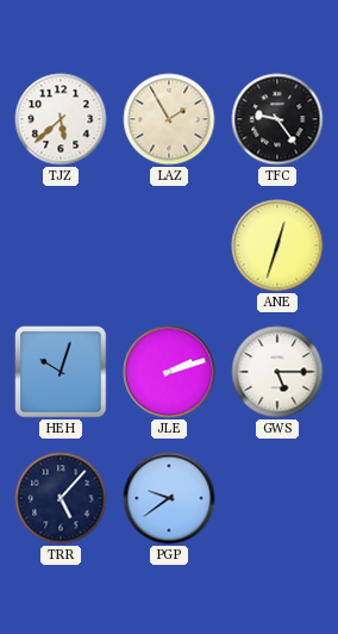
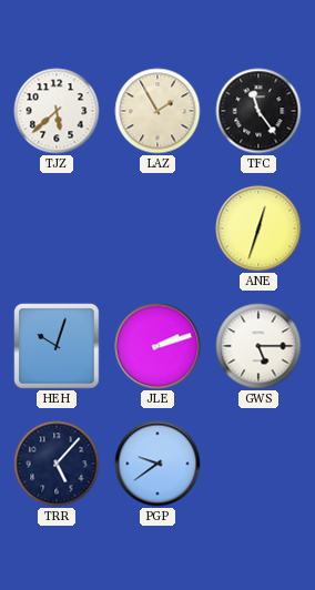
TFC: 9:24 -> 11:24 (258, 111)
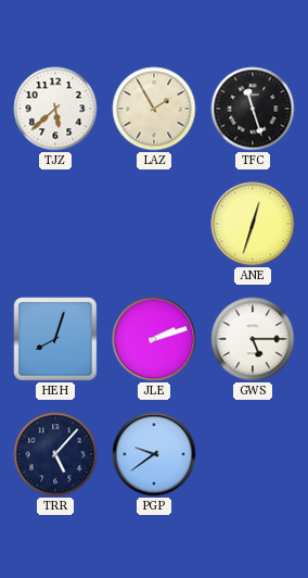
TFC: 11:24 -> 11:27 (253, 109)
HEH: 10:03 -> 8:03 (55, 339)
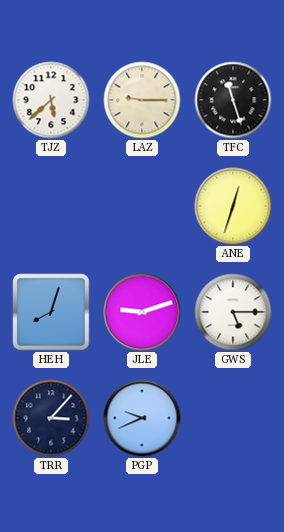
LAZ: 1:55 -> 9:15 (142, 100)
JLE: 2:12 -> 9:12 (142, 312)
TRR: 5:07 -> 3:07 (51, 418)
PGP: 9:39 -> 9:41 (142, 418)
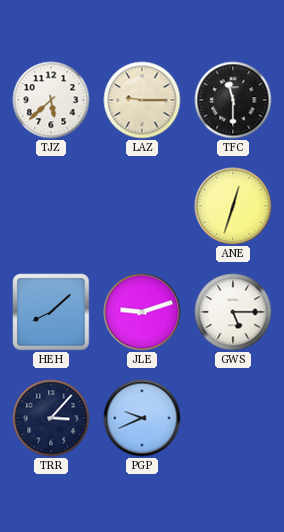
TFC: 11:27 -> 11:30 (233, 100)
HEH: 8:03 -> 8:08 (51, 312)
